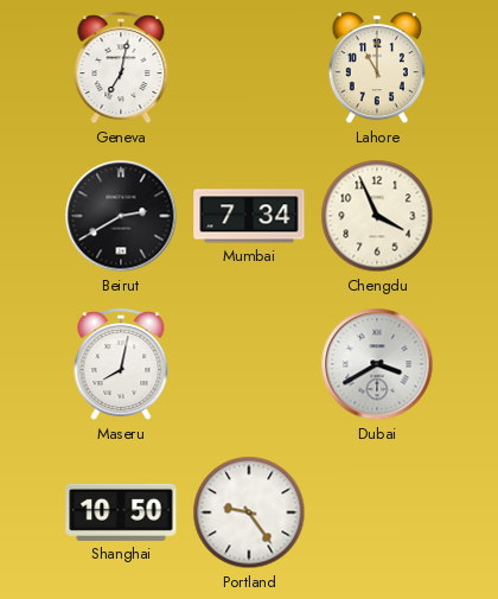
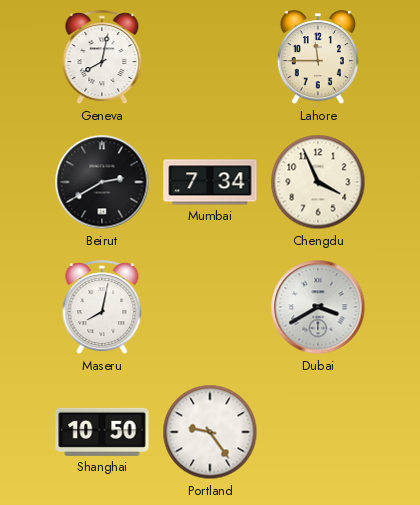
Geneva: 7:02 -> 8:02 (102, 58)
Lahore: 11:00 -> 11:45 (318, 58)
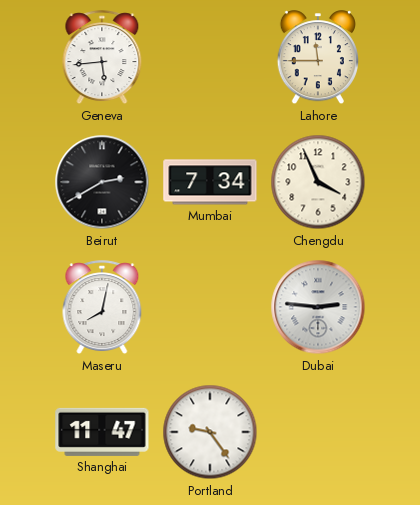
Geneva: 8:02 -> 5:44 (102, 58)
Dubai: 3:40 -> 2:46 (318, 307)
Shanghai: 10:50 -> 11:47 (102, 432)
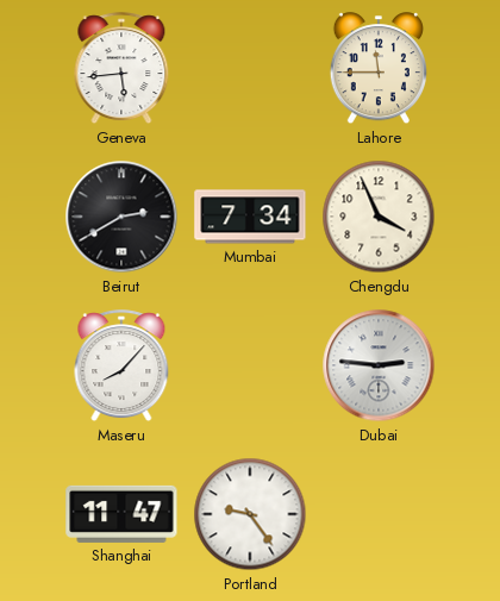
Maseru: 8:02 -> 8:07 (121, 367)
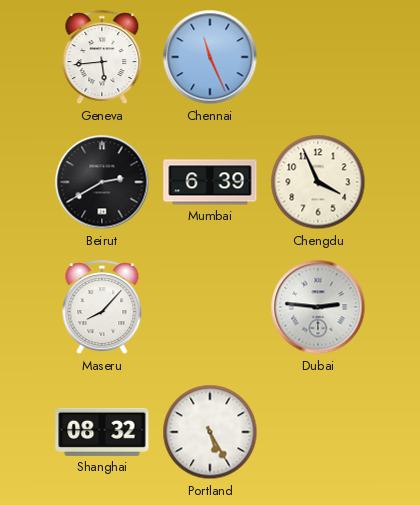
Chennai: none -> 11:26 (210, 57)
Lahore: 11:45 -> none (379, 69)
Mumbai: 7:34 -> 6:39 (210, 182)
Shanghai: 11:47 -> 08:32 (102, 432)
Portland: 9:24 -> 5:25 (210, 432)
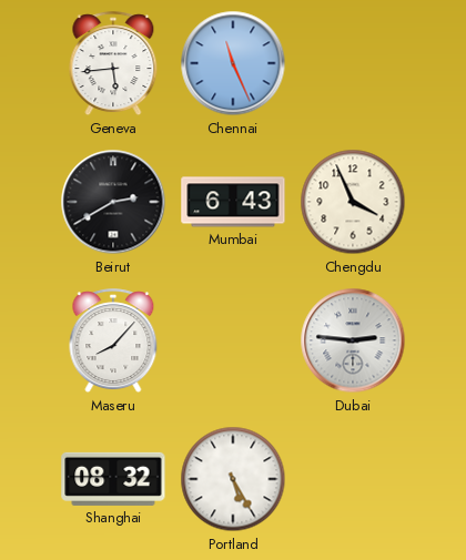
Mumbai: 6:39 -> 6:43 (233, 202)
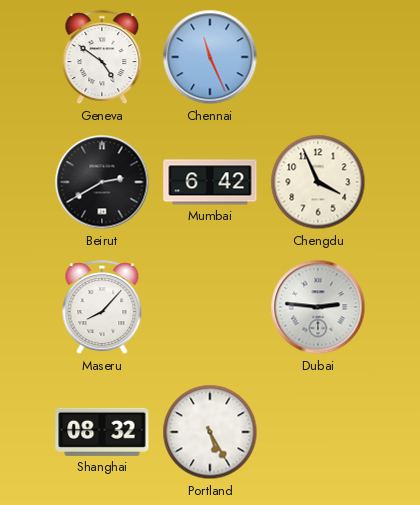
Geneva: 5:44 -> 4:51 (102, 58)
Mumbai: 6:43 -> 6:42 (210, 182)
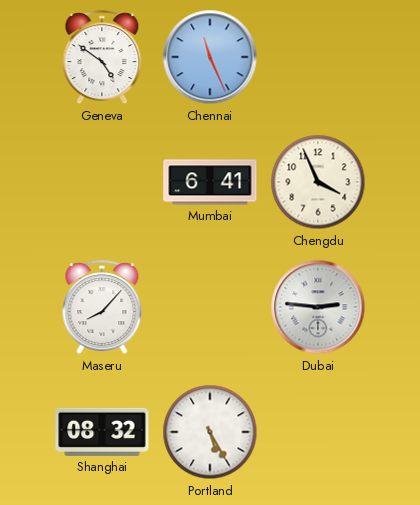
Beirut: 2:40 -> none (102, 182)
Mumbai: 6:42 -> 6:41 (210, 182)
